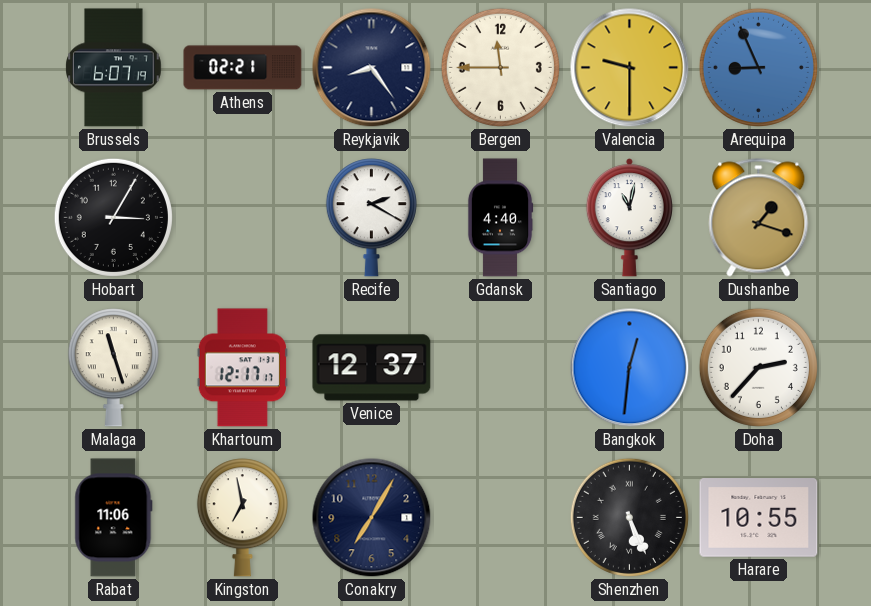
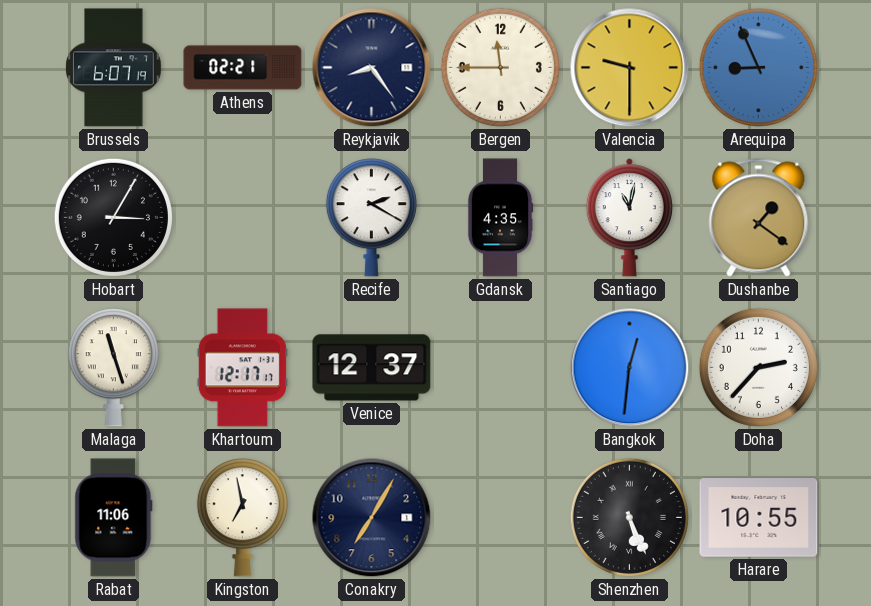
Gdansk: 4:40 -> 4:35 (500, 218)
Dushanbe: 1:18 -> 1:21 (759, 218)
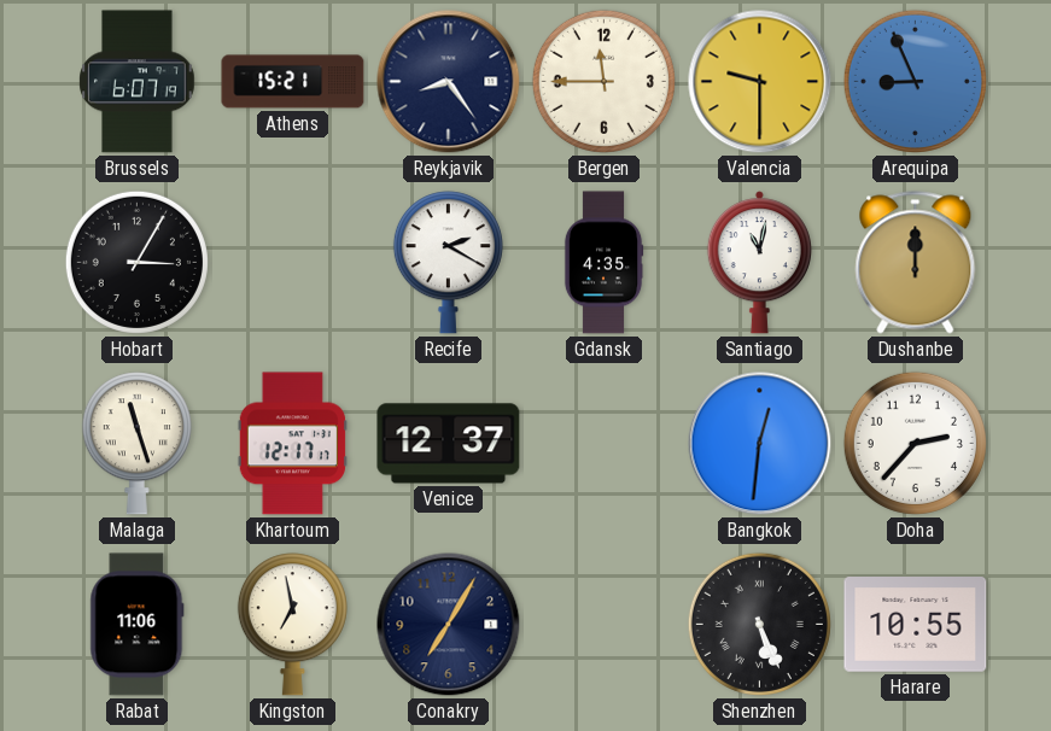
Athens: 02:21 -> 15:21 (293, 82)
Dushanbe: 1:21 -> 12:00 (916, 263)
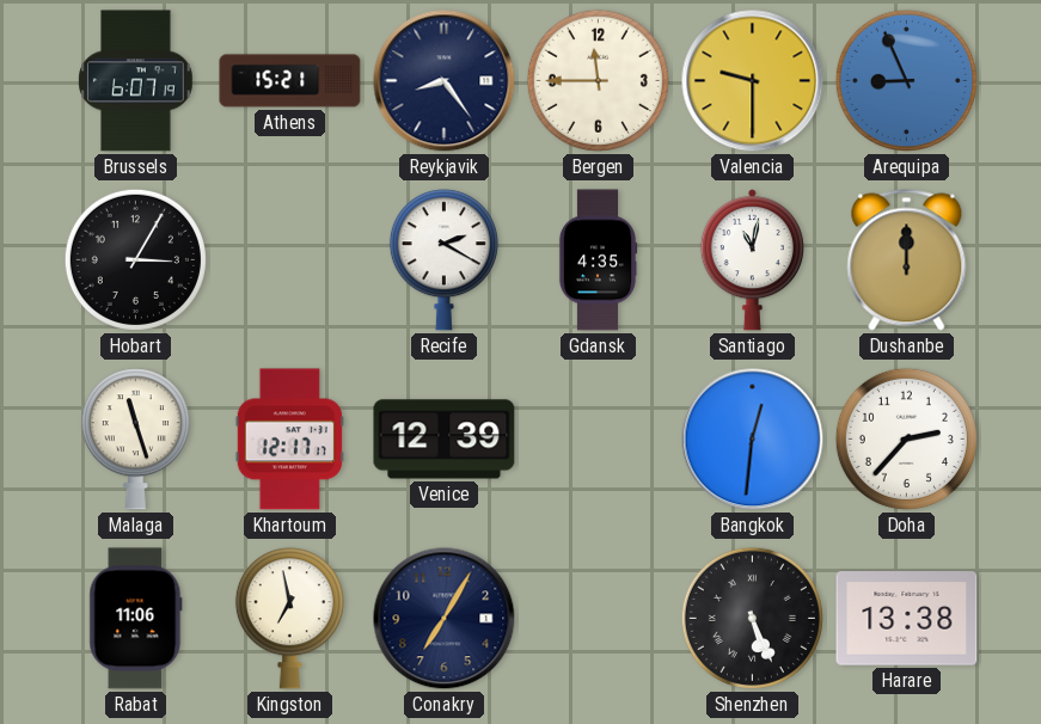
Venice: 12:37 -> 12:39 (445, 440)
Harare: 10:55 -> 13:38 (907, 619)
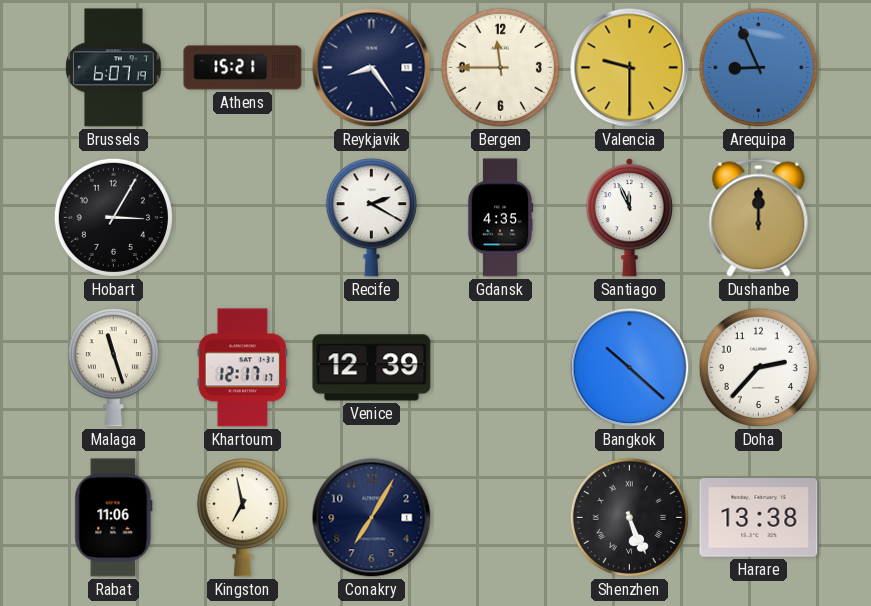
Santiago: 11:02 -> 11:56 (629, 218)
Bangkok: 12:31 -> 10:22 (630, 368)
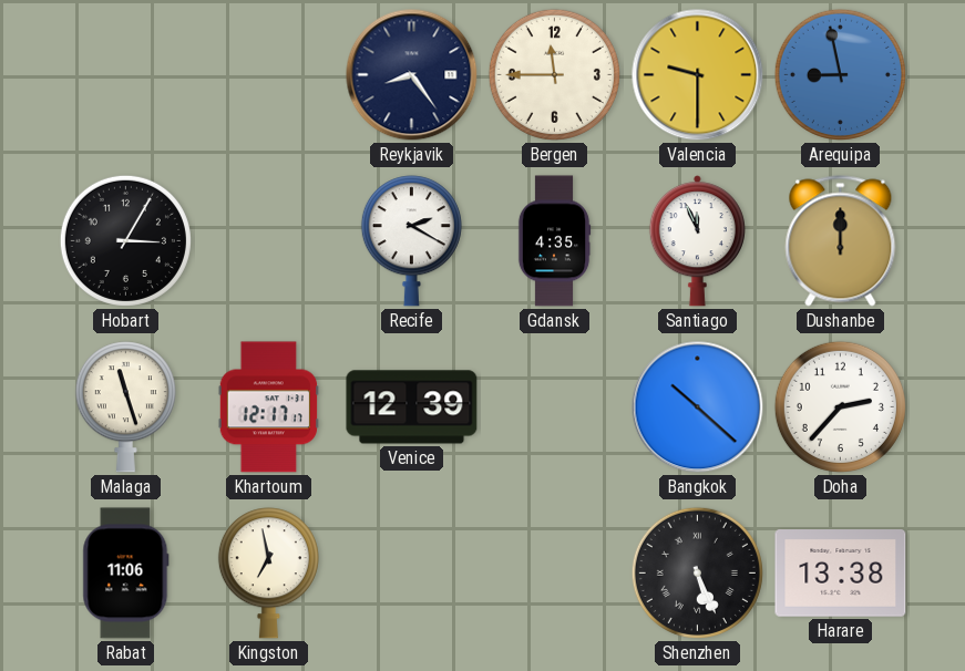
Brussels: 6:07 -> none (114, 68)
Athens: 15:21 -> none (243, 68)
Arequipa: 8:56 -> 8:58 (840, 74)
Conakry: 7:05 -> none (372, 518)
